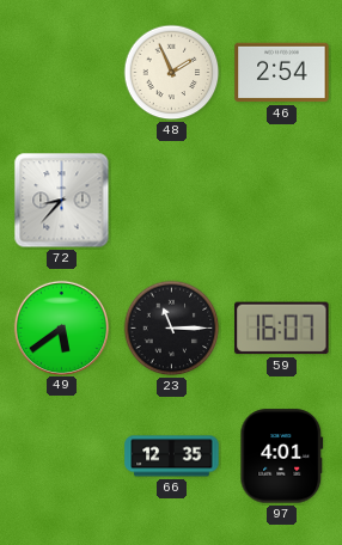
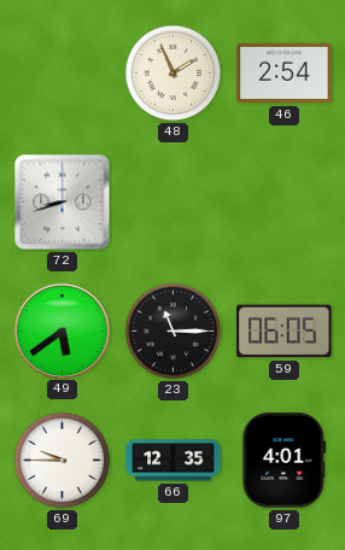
72: 8:37 -> 8:42 (63, 203)
59: 16:07 -> 06:05 (285, 332)
69: none -> 9:45 (63, 461)
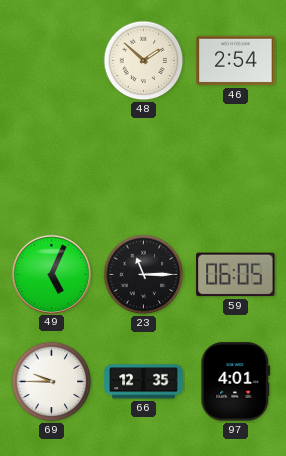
48: 1:56 -> 1:52 (144, 61)
72: 8:42 -> none (63, 203)
49: 5:39 -> 5:04 (51, 274)
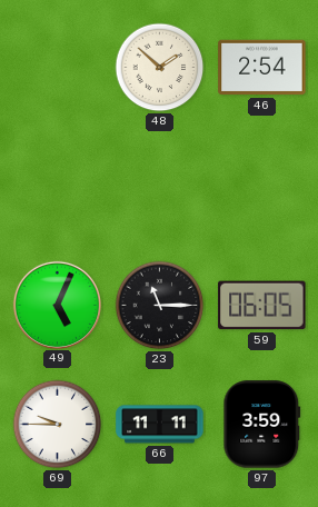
66: 12:35 -> 11:11 (160, 425)
97: 4:01 -> 3:59 (262, 425)
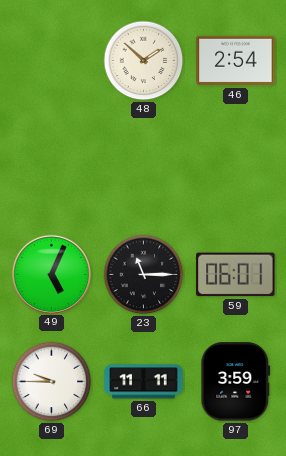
59: 06:05 -> 06:01 (236, 275)
